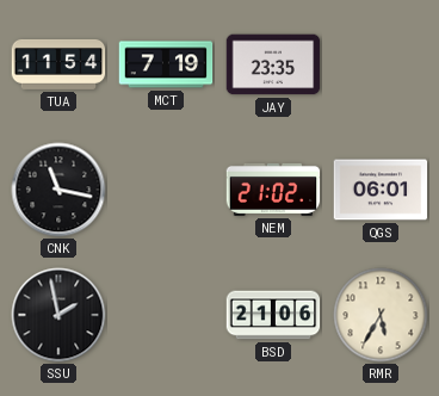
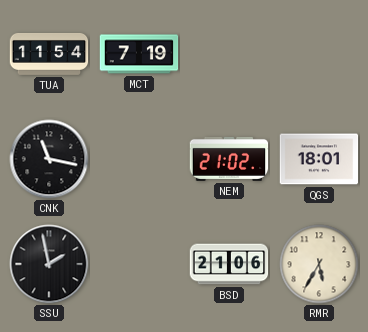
JAY: 23:35 -> none (273, 64)
QGS: 06:01 -> 18:01 (319, 159)
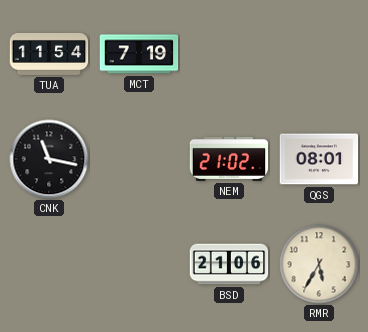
QGS: 18:01 -> 08:01 (319, 159)
SSU: 1:58 -> none (49, 264)
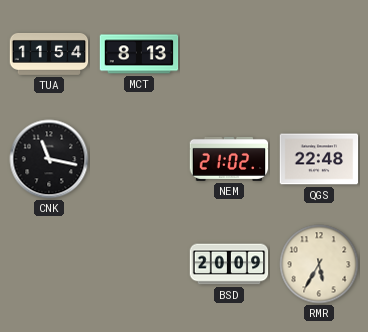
MCT: 7:19 -> 8:13 (139, 54)
QGS: 08:01 -> 22:48 (319, 159)
BSD: 21:06 -> 20:09 (229, 264)
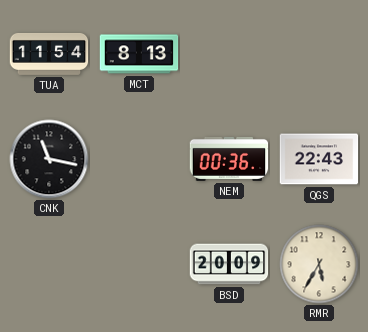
NEM: 21:02 -> 00:36 (229, 159)
QGS: 22:48 -> 22:43 (319, 159)
